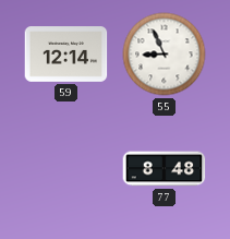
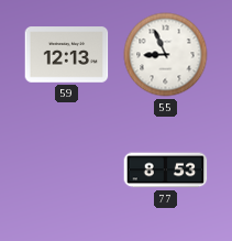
59: 12:14 -> 12:13 (67, 55)
77: 8:48 -> 8:53 (166, 171)
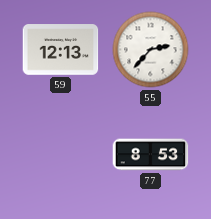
55: 8:56 -> 2:37 (151, 50)
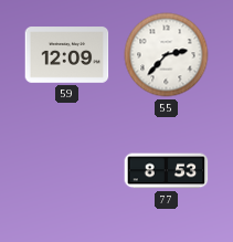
59: 12:13 -> 12:09 (67, 55)
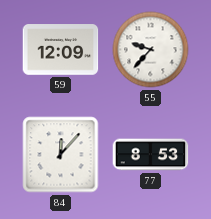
55: 2:37 -> 9:37 (151, 50)
84: none -> 12:07 (61, 155)
